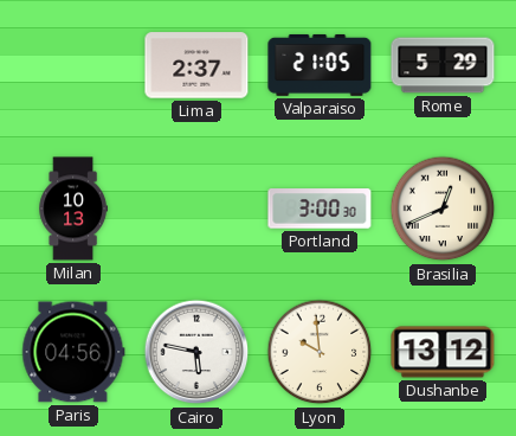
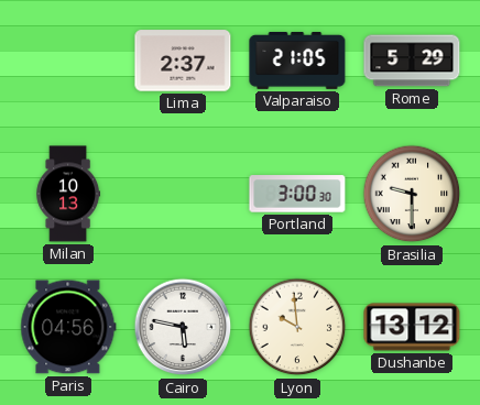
Brasilia: 12:41 -> 9:30 (412, 194)
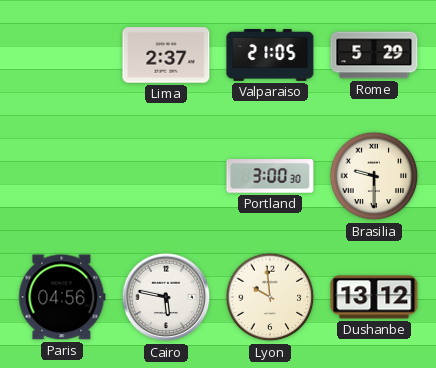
Milan: 10:13 -> none (67, 194)
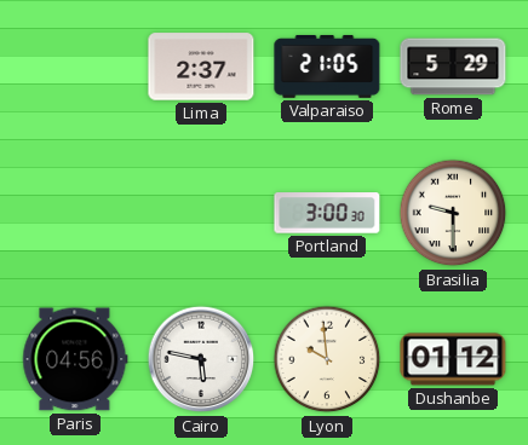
Dushanbe: 13:12 -> 01:12 (453, 359)
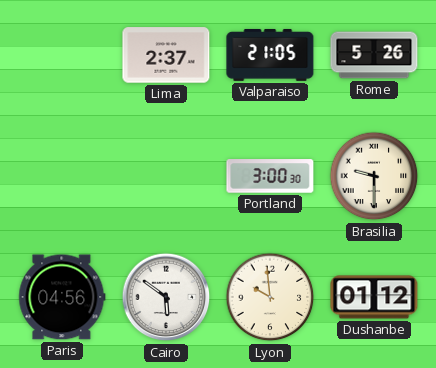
Rome: 5:29 -> 5:26 (374, 55)
Cairo: 5:47 -> 5:51 (166, 297)
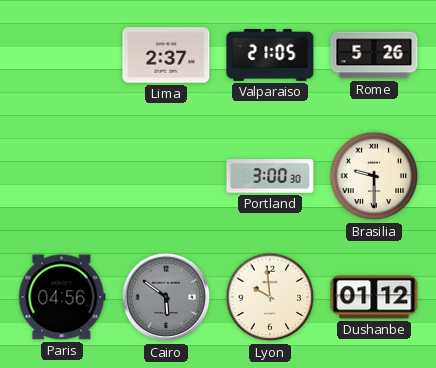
Cairo dial: white -> grey (166, 297)
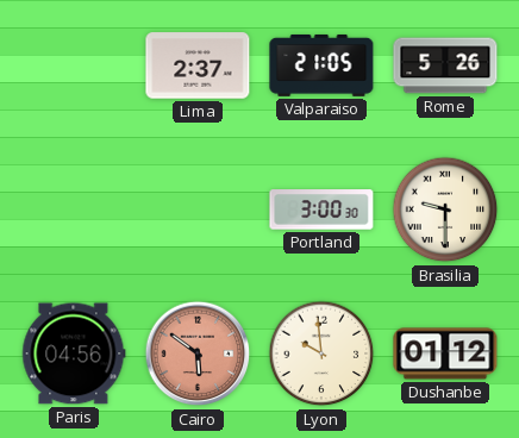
Cairo dial: grey -> salmon (198, 353)
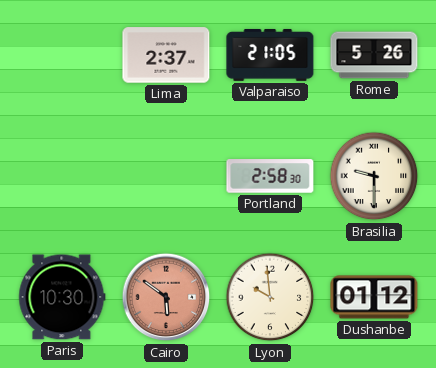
Portland: 3:00 -> 2:58 (270, 176)
Paris: 04:56 -> 10:30 (62, 297)
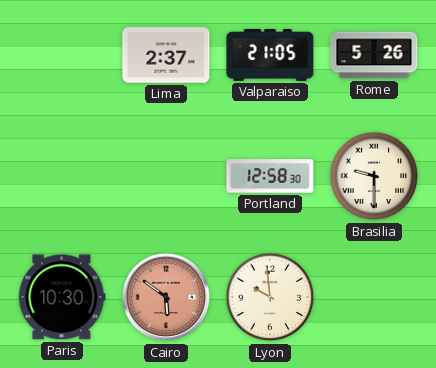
Portland: 2:58 -> 12:58 (270, 176)
Dushanbe: 01:12 -> none (374, 297)
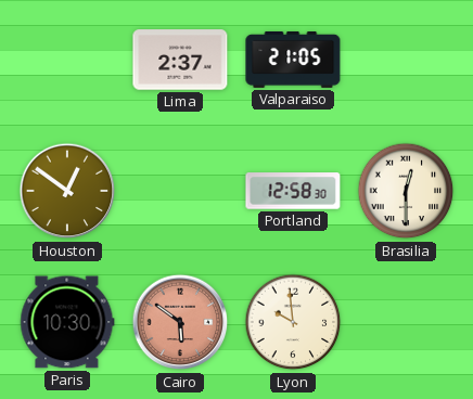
Rome: 5:26 -> none (374, 55)
Houston: none -> 12:51 (67, 191)
Brasilia: 9:30 -> 12:30 (406, 191)
